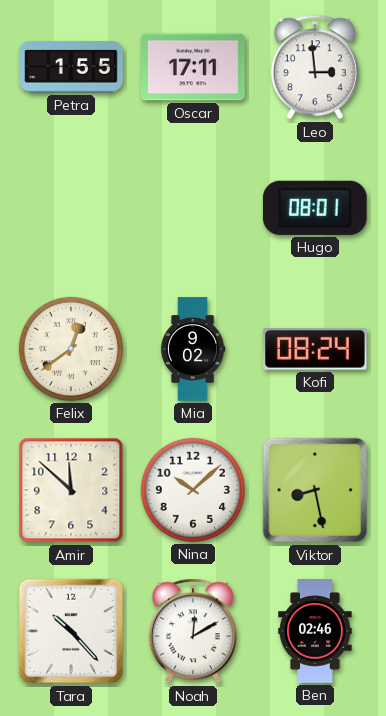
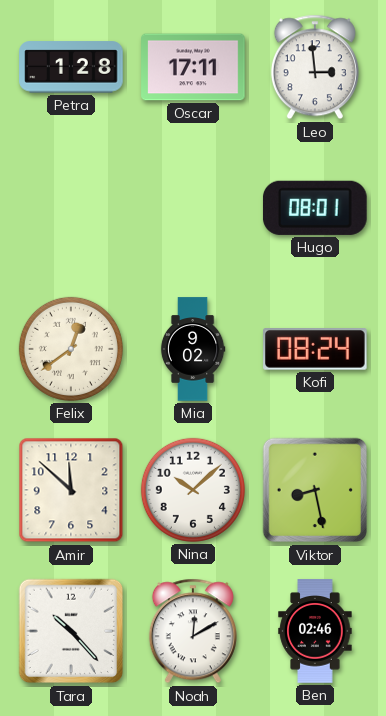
Petra: 1:55 -> 1:28 (71, 67)
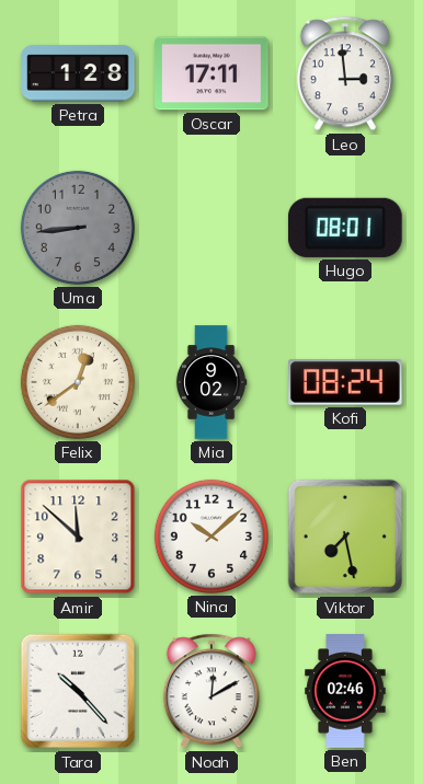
Uma: none -> 8:44 (78, 228)
Viktor: 8:28 -> 7:28 (345, 537)
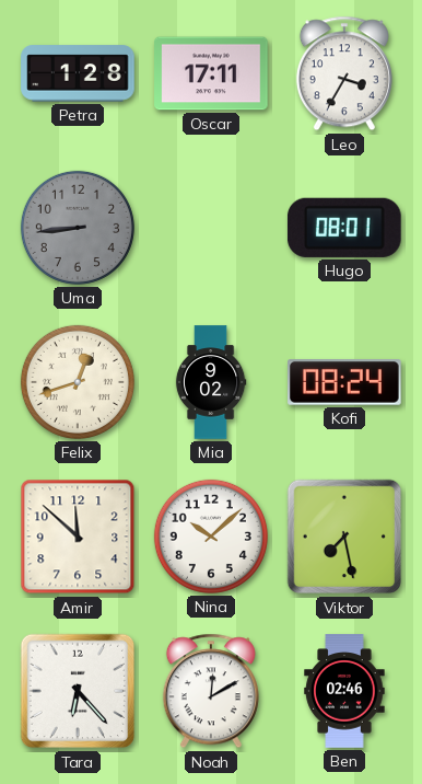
Leo: 2:59 -> 3:35 (344, 73)
Felix: 12:39 -> 12:42 (78, 382)
Tara: 10:23 -> 6:23 (78, 691)
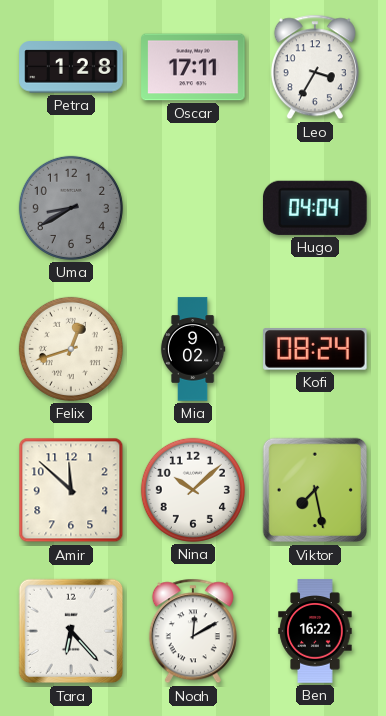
Uma: 8:44 -> 8:40 (71, 208)
Hugo: 08:01 -> 04:04 (315, 208)
Ben: 02:46 -> 16:22 (315, 631)
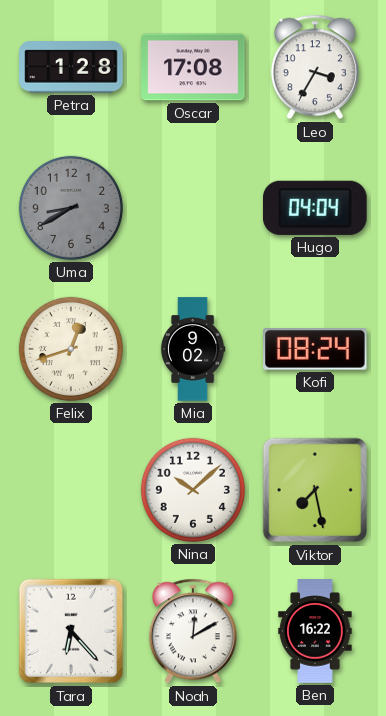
Oscar: 17:11 -> 17:08 (193, 67)
Amir: 11:52 -> none (71, 490)
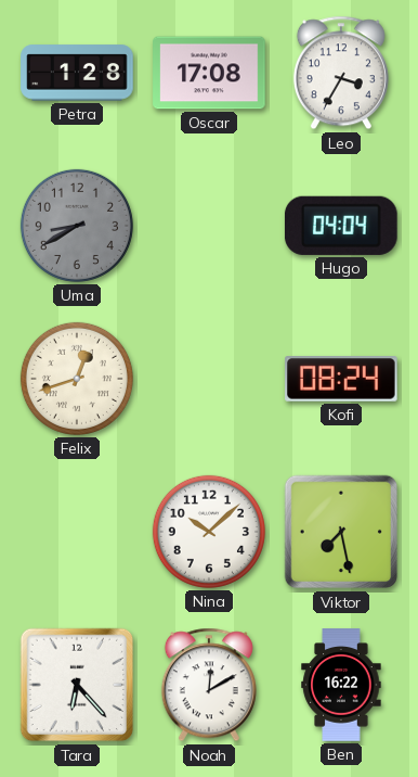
Mia: 9:02 -> none (193, 349)
